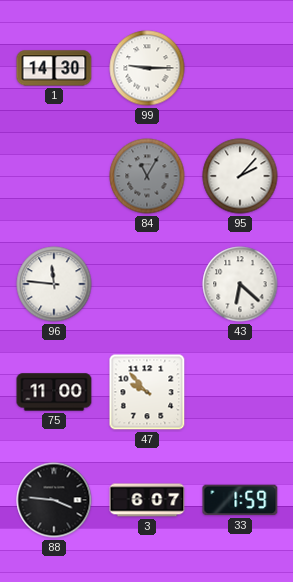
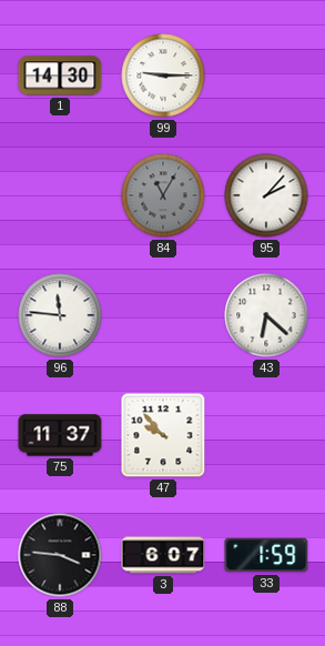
75: 11:00 -> 11:37 (60, 435)
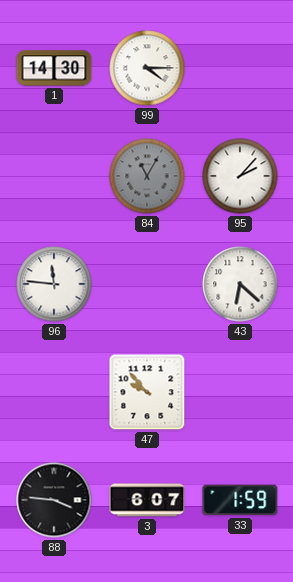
99: 9:15 -> 4:15 (147, 68)
75: 11:37 -> none (60, 435)
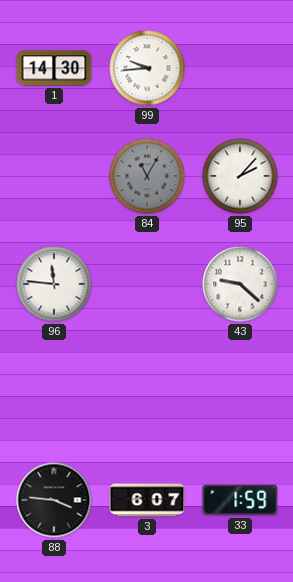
99: 4:15 -> 9:44 (147, 68)
43: 6:22 -> 9:22 (240, 284)
47: 9:53 -> none (147, 392)
